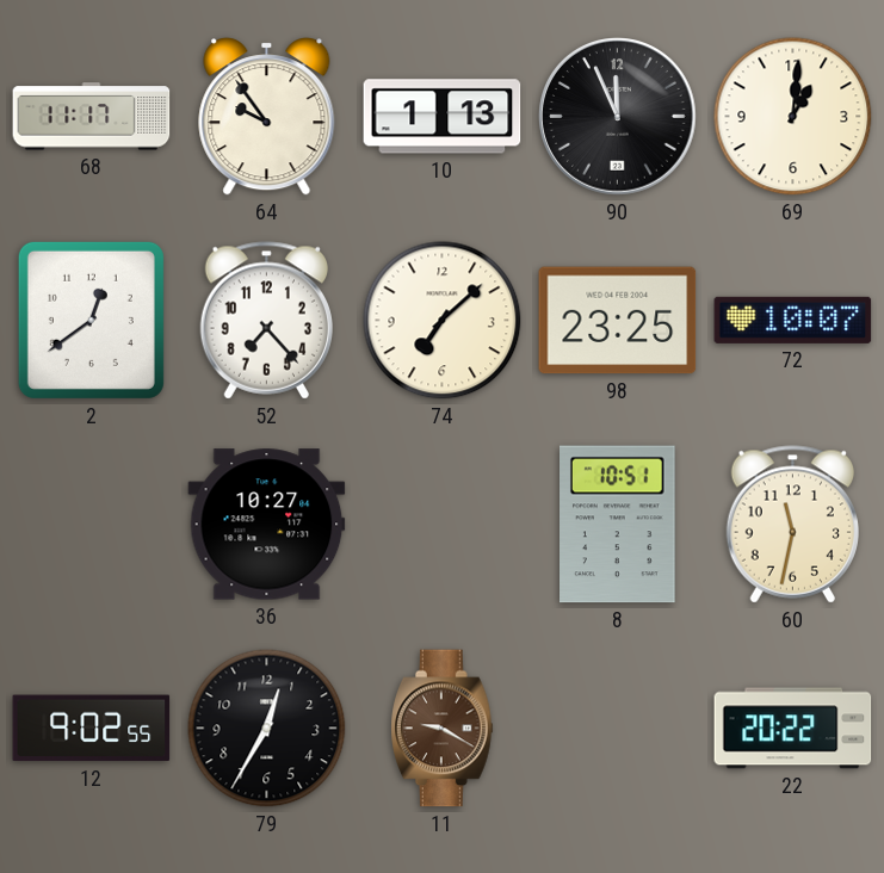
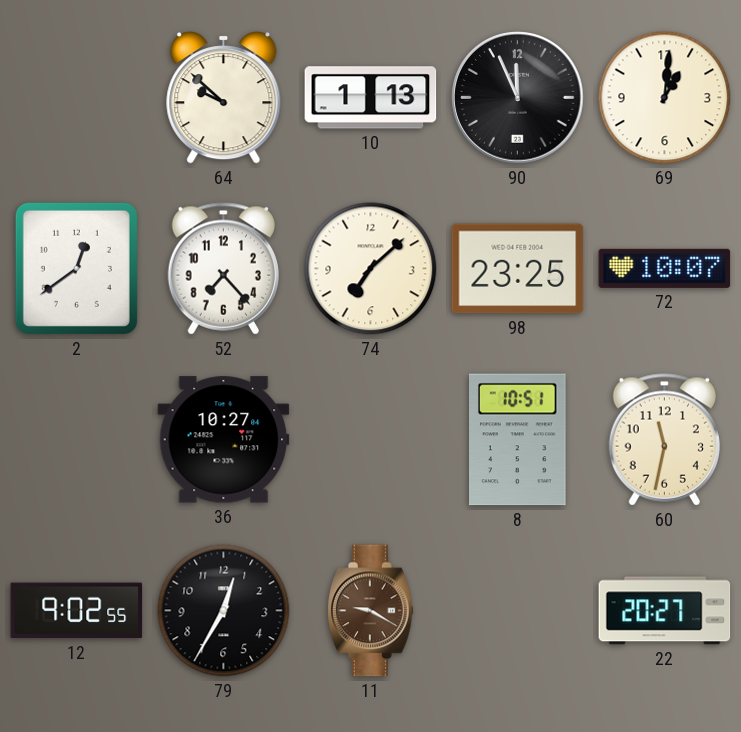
68: 11:17 -> none (92, 117)
64: 9:54 -> 9:52 (224, 98)
22: 20:22 -> 20:27 (665, 611)
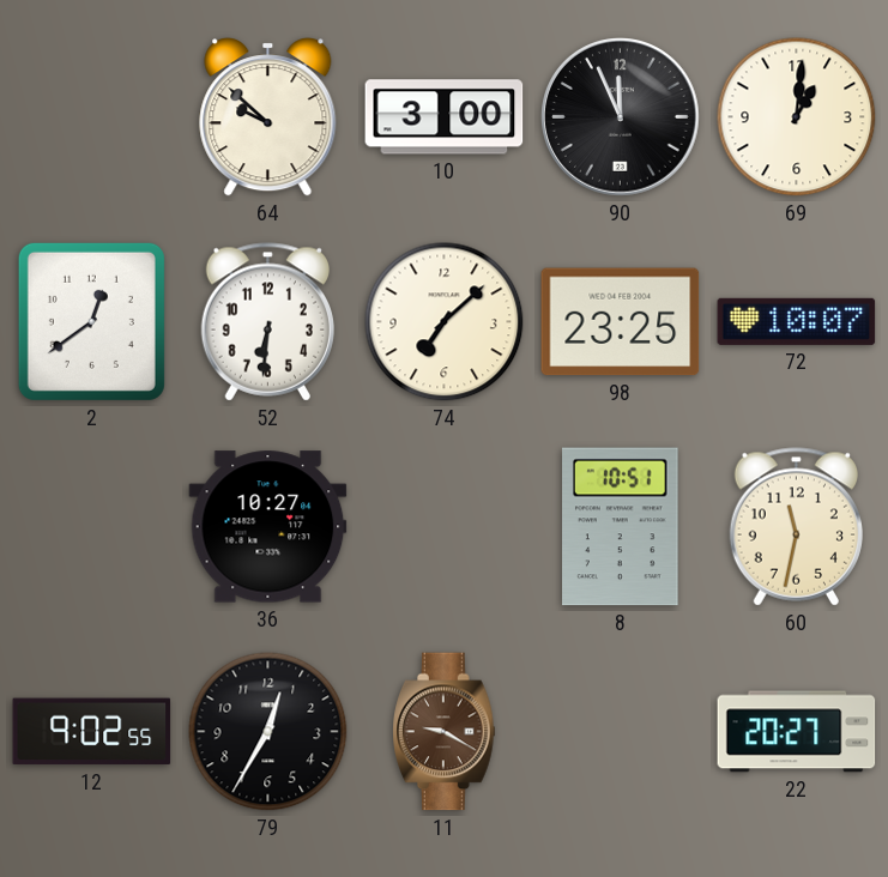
10: 1:13 -> 3:00 (445, 117)
52: 7:23 -> 6:31 (267, 322)
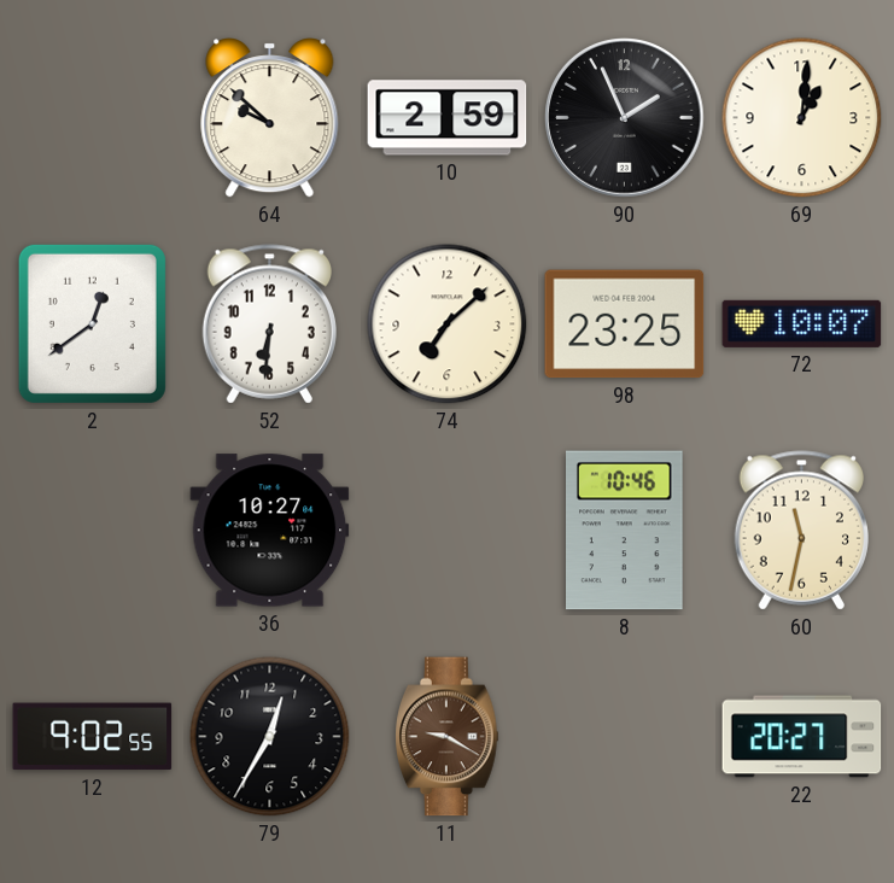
10: 3:00 -> 2:59 (448, 118)
90: 11:56 -> 1:56 (625, 118)
8: 10:51 -> 10:46 (625, 531)
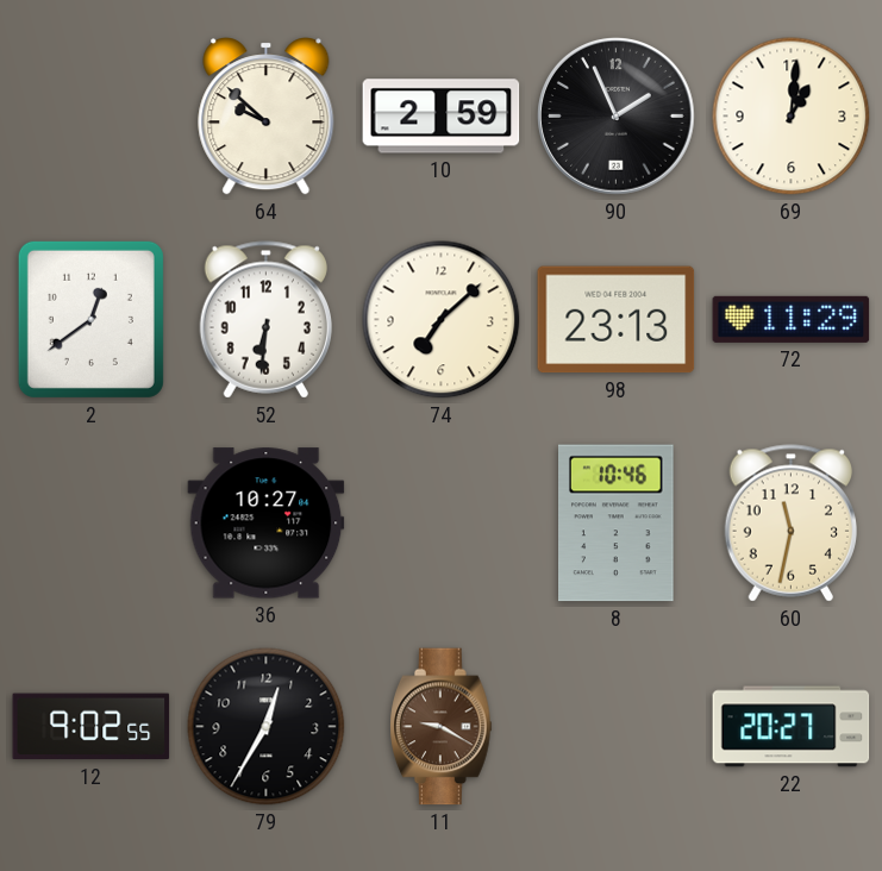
98: 23:25 -> 23:13 (617, 320)
72: 10:07 -> 11:29 (792, 319)
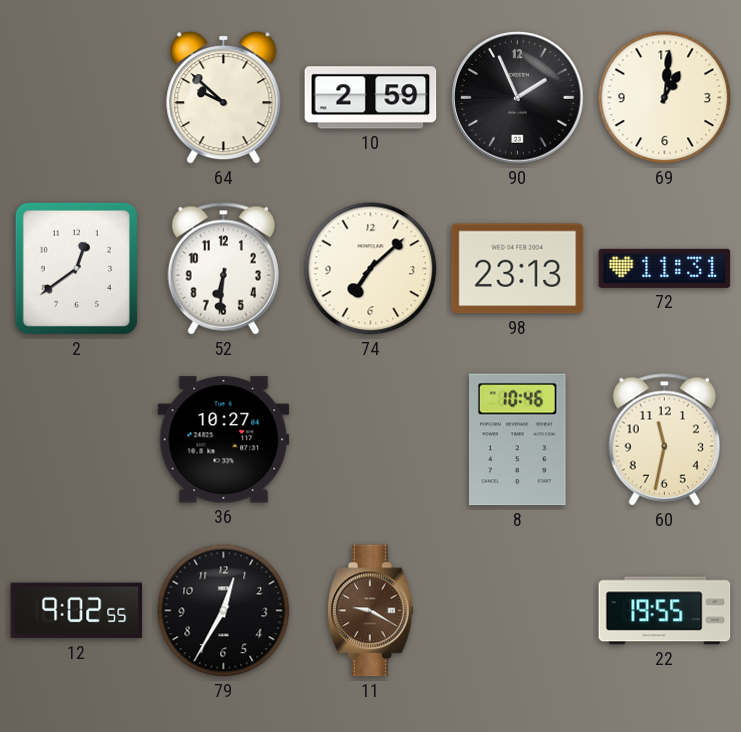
72: 11:29 -> 11:31 (665, 268)
22: 20:27 -> 19:55 (665, 611)
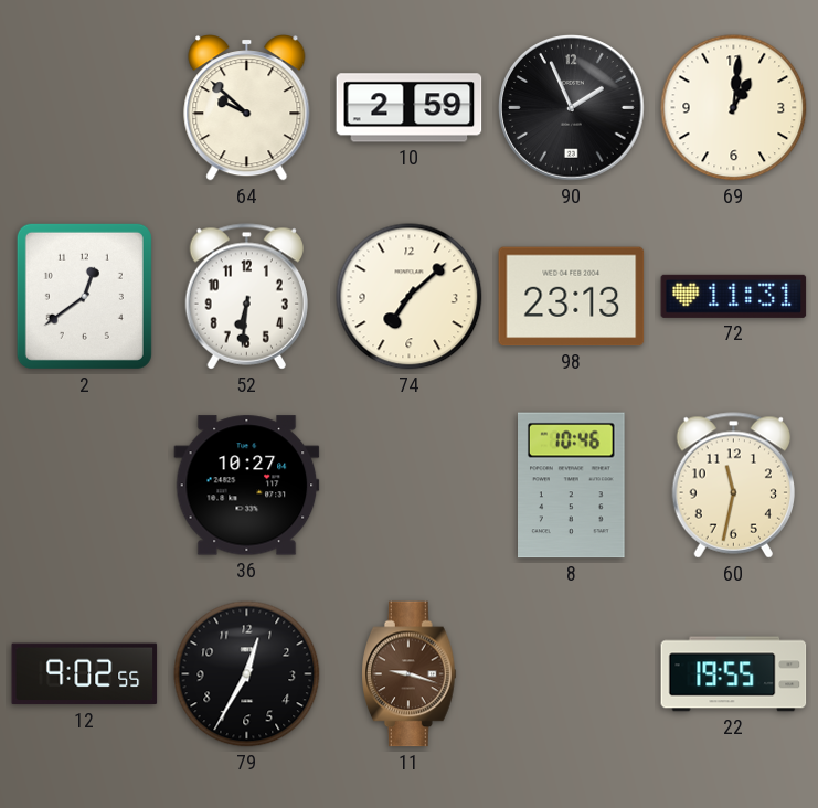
11: 9:20 -> 9:18 (410, 674)
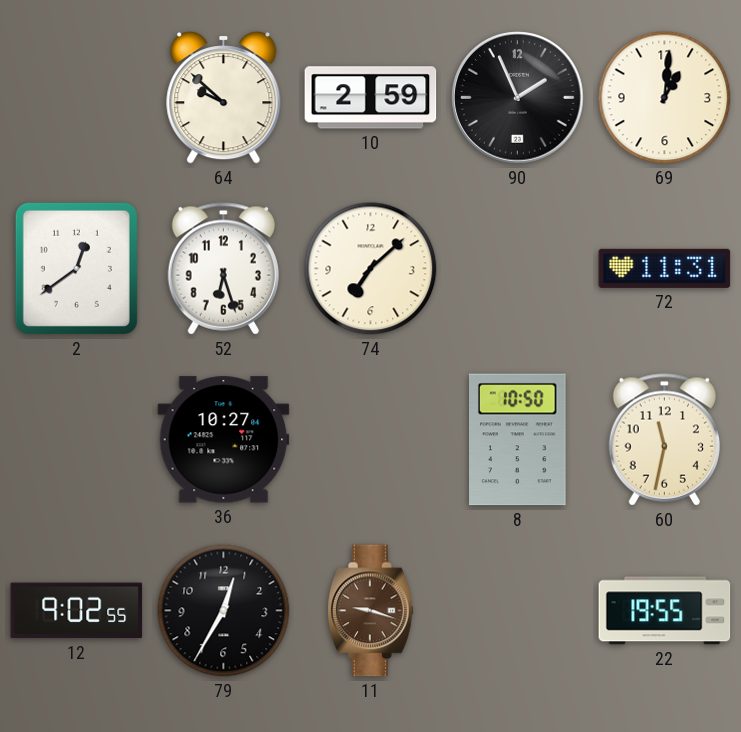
52: 6:31 -> 6:27 (223, 269)
98: 23:13 -> none (572, 297)
8: 10:46 -> 10:50 (518, 440)
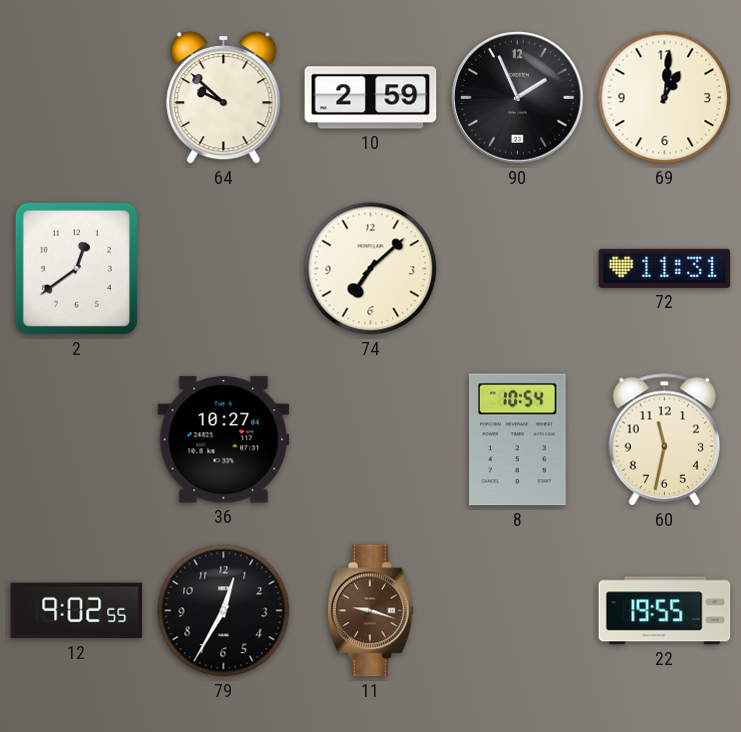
52: 6:27 -> none (223, 269)
8: 10:50 -> 10:54 (518, 440)
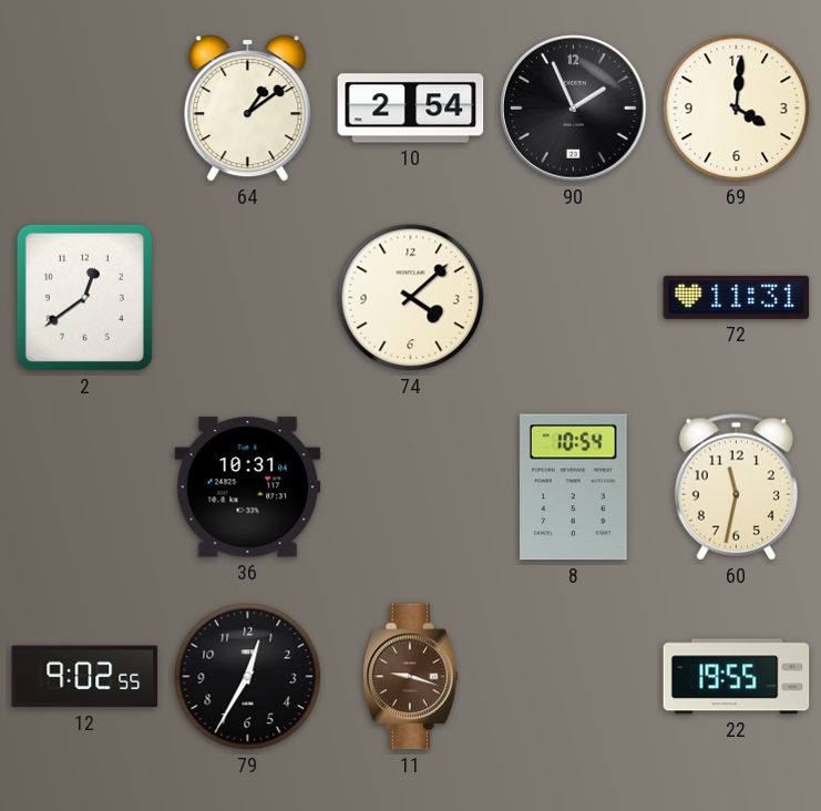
64: 9:52 -> 1:09 (248, 109)
10: 2:59 -> 2:54 (411, 109)
69: 1:01 -> 4:01 (737, 109)
74: 7:08 -> 4:08 (411, 298)
36: 10:27 -> 10:31 (248, 487)
